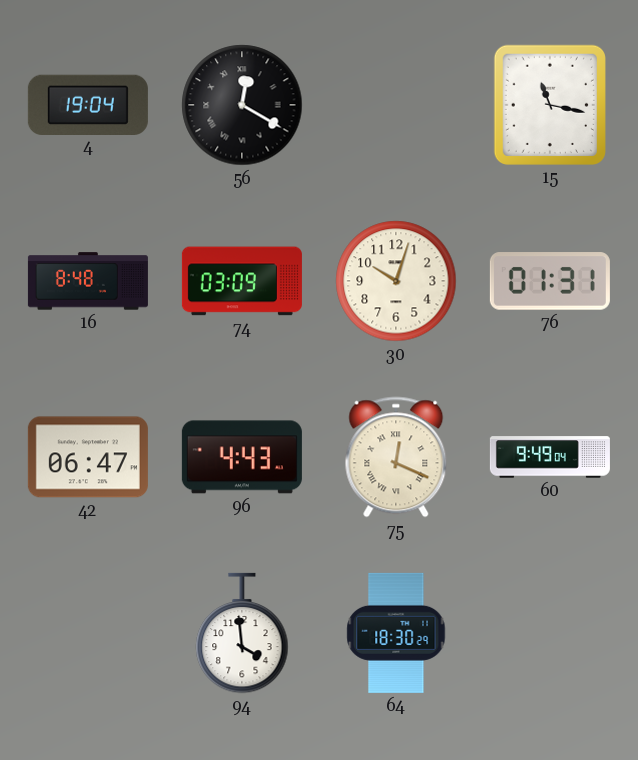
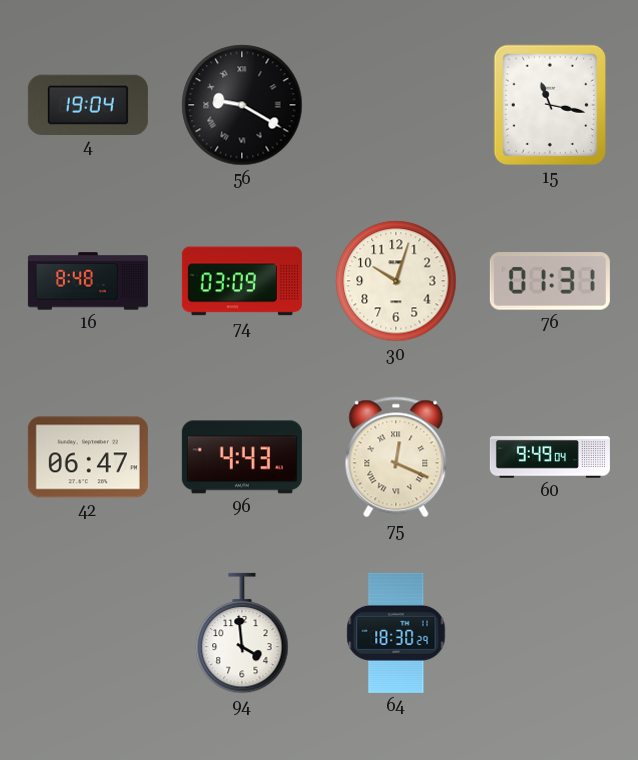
56: 12:20 -> 9:20 (242, 105)
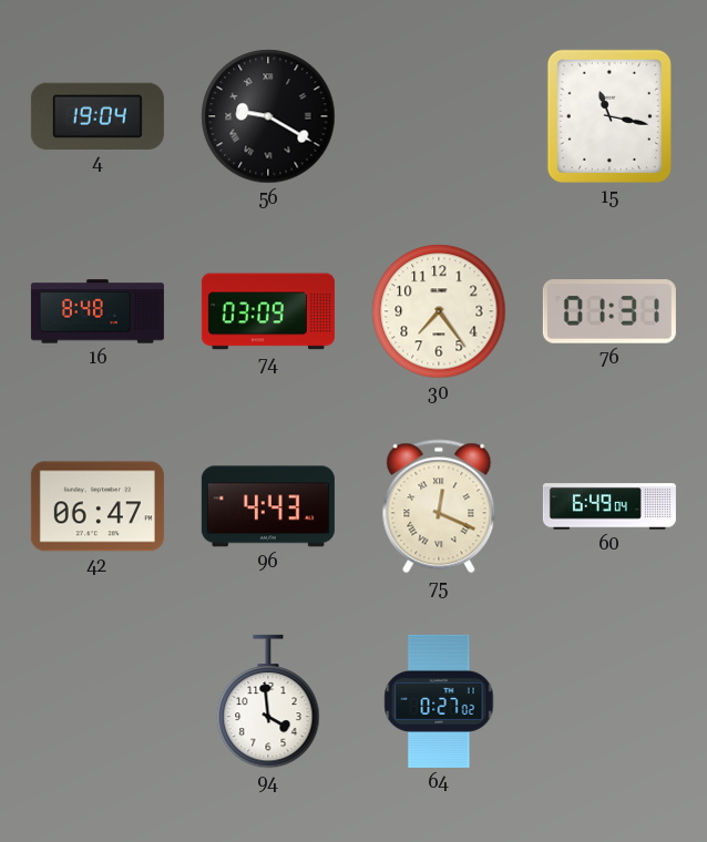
30: 10:03 -> 7:24 (439, 311)
60: 9:49 -> 6:49 (609, 506)
64: 18:30 -> 0:27 (439, 701)
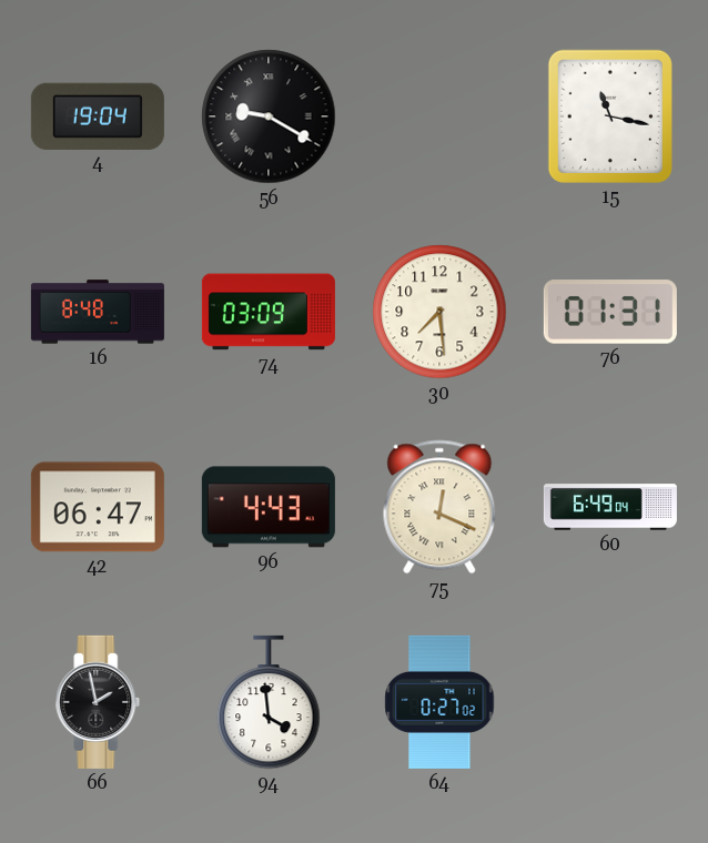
30: 7:24 -> 7:29 (439, 312)
66: none -> 1:58 (98, 702)
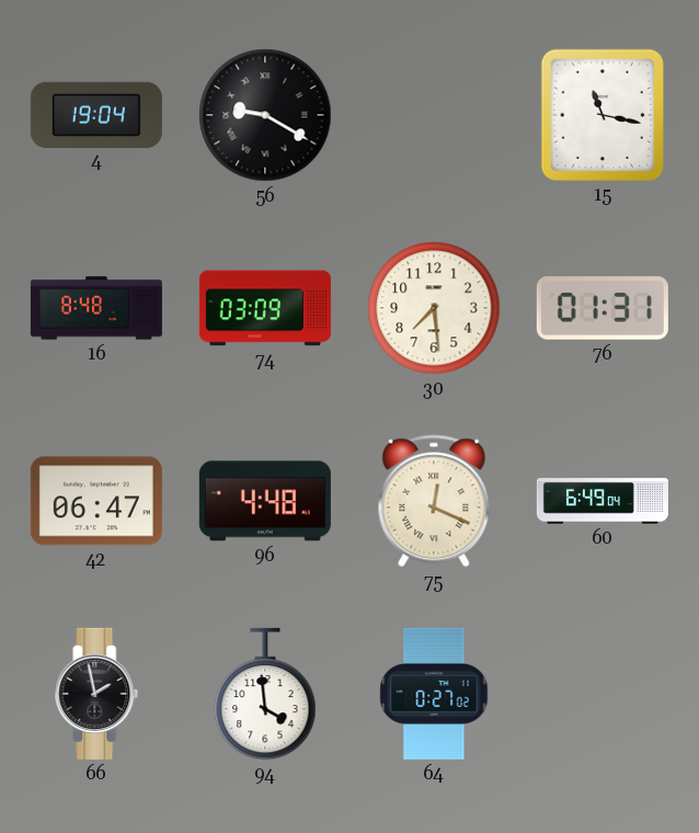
96: 4:43 -> 4:48 (265, 501)
